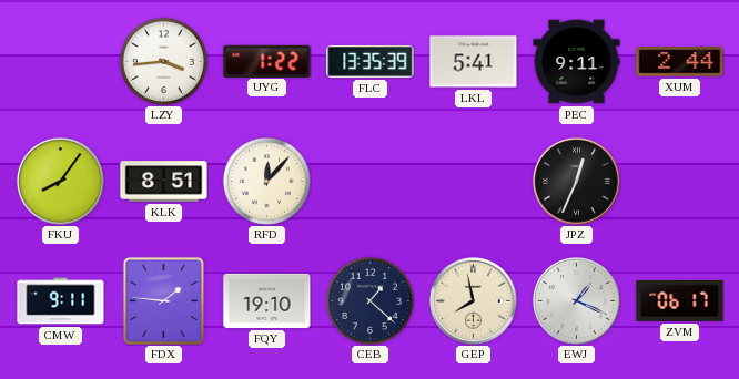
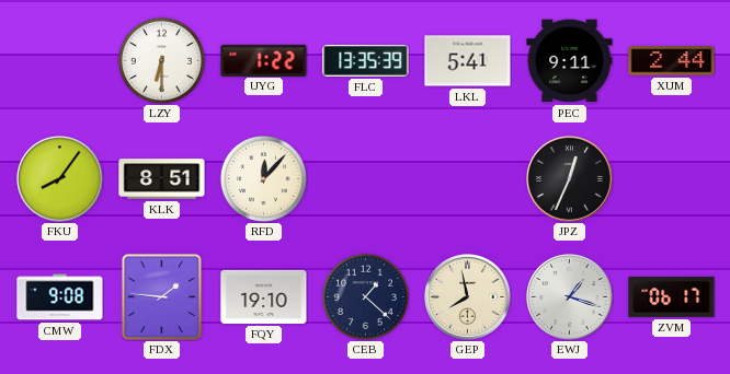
LZY: 3:44 -> 6:30 (161, 60)
CMW: 9:11 -> 9:08 (60, 297)
EWJ: 1:19 -> 1:18 (570, 297)
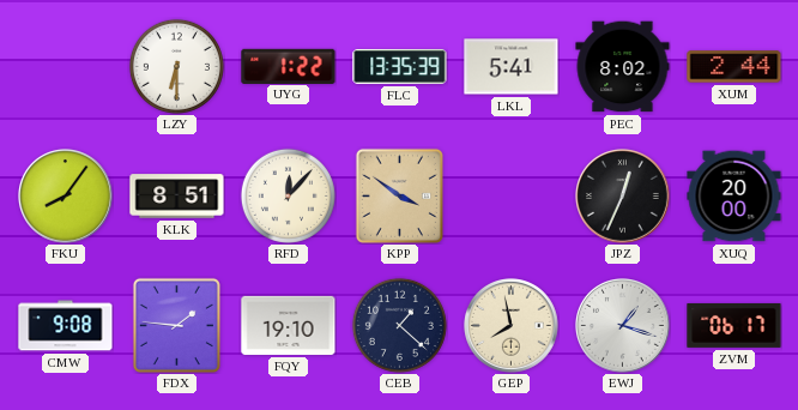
PEC: 9:11 -> 8:02 (623, 67)
KPP: none -> 3:51 (399, 195)
XUQ: none -> 20:00 (734, 197)
